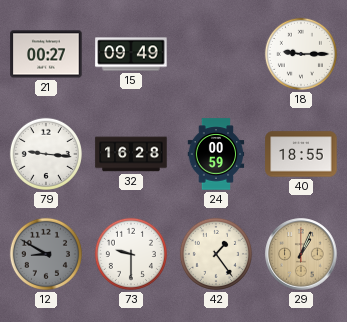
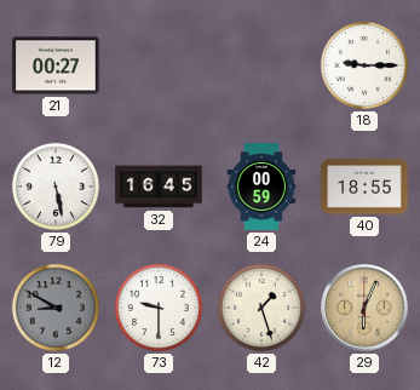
15: 09:49 -> none (131, 54)
79: 9:16 -> 5:28 (56, 187)
32: 16:28 -> 16:45 (159, 187)
42: 1:24 -> 1:27 (261, 308)
29: 1:04 -> 6:04 (364, 308)
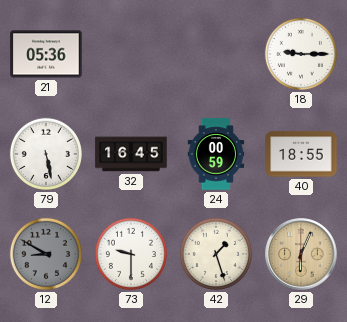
21: 00:27 -> 05:36 (46, 54)
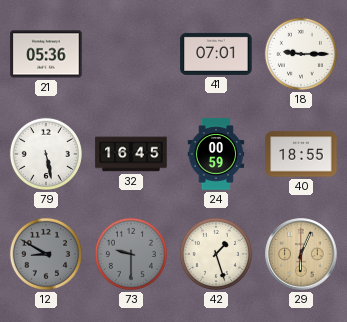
41: none -> 07:01 (216, 54)
73 dial: white -> grey (131, 254)
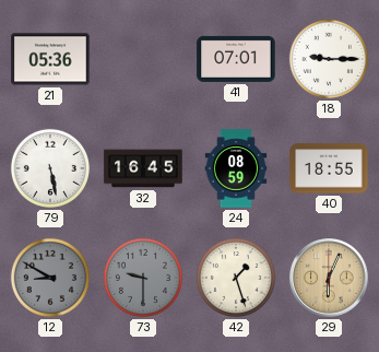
24: 00:59 -> 08:59 (236, 168)
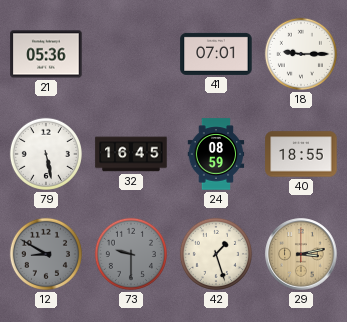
29: 6:04 -> 3:13 (301, 254)
